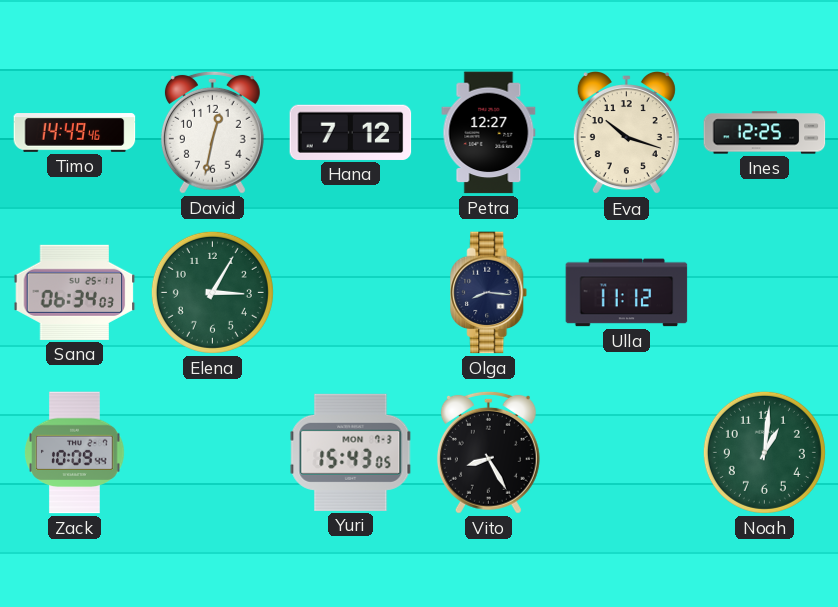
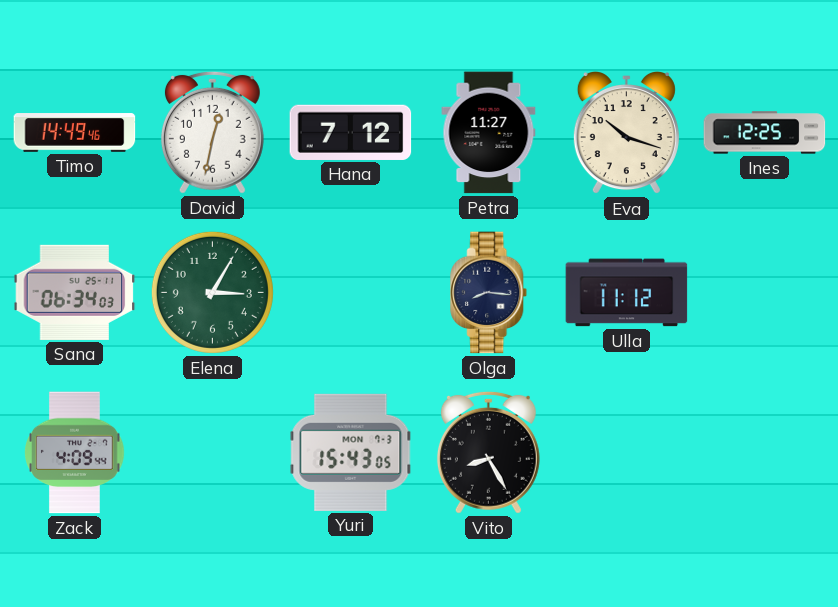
Petra: 12:27 -> 11:27 (489, 133)
Zack: 10:09 -> 4:09 (75, 453)
Noah: 1:01 -> none (764, 452)
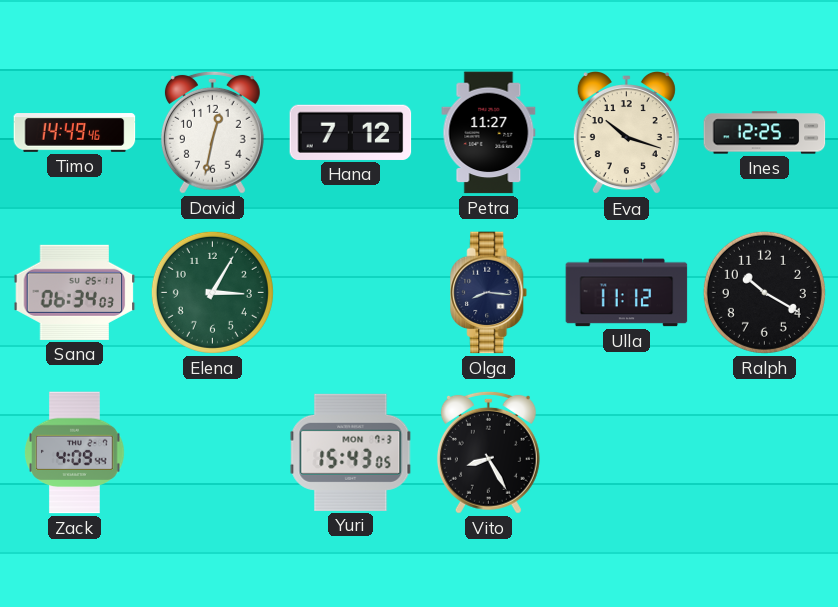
Ralph: none -> 10:20 (764, 292)
